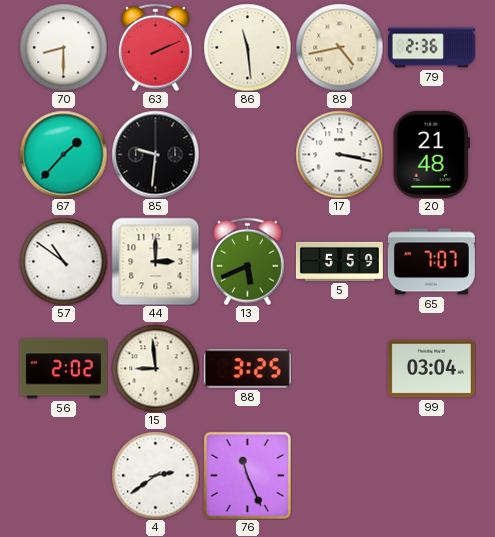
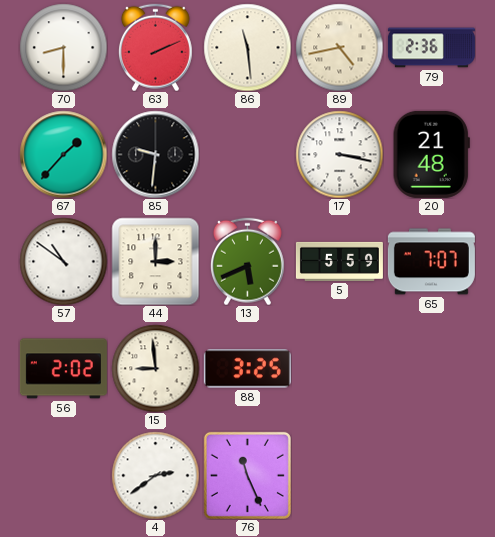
99: 03:04 -> none (431, 369)
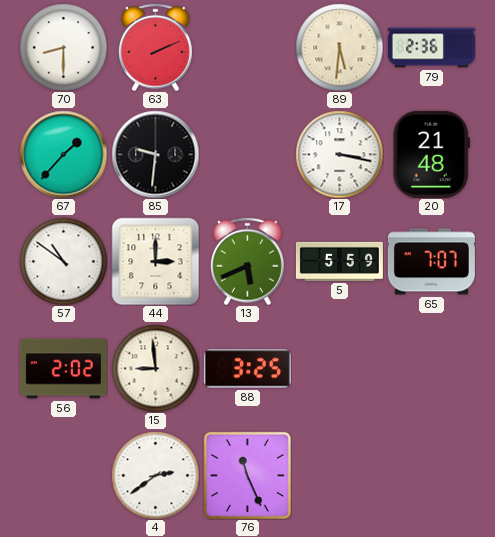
86: 11:29 -> none (247, 47)
89: 4:43 -> 5:31 (339, 47)
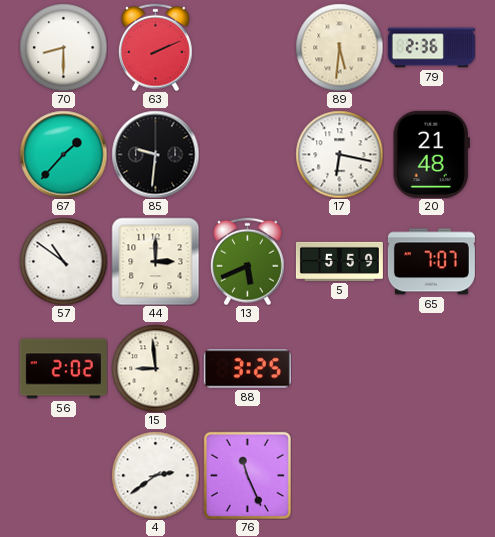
17: 3:17 -> 6:17 (339, 154)
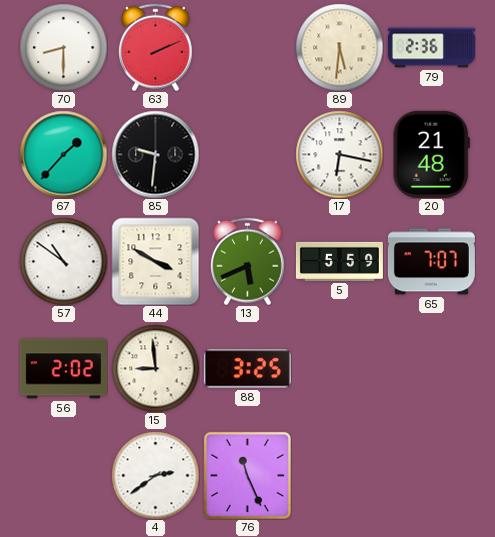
44: 3:00 -> 3:50 (155, 261)
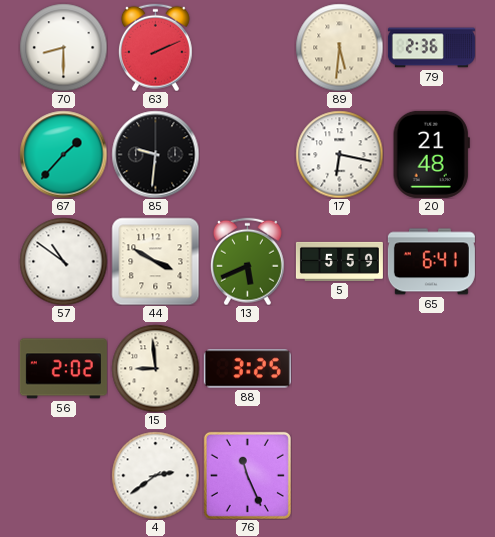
65: 7:07 -> 6:41 (431, 262)
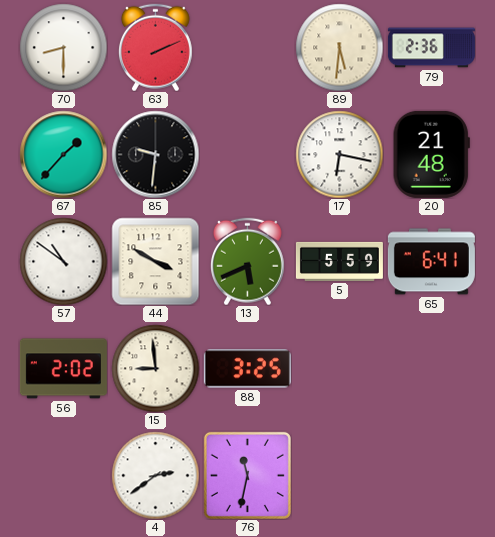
76: 11:26 -> 11:32 (247, 475)
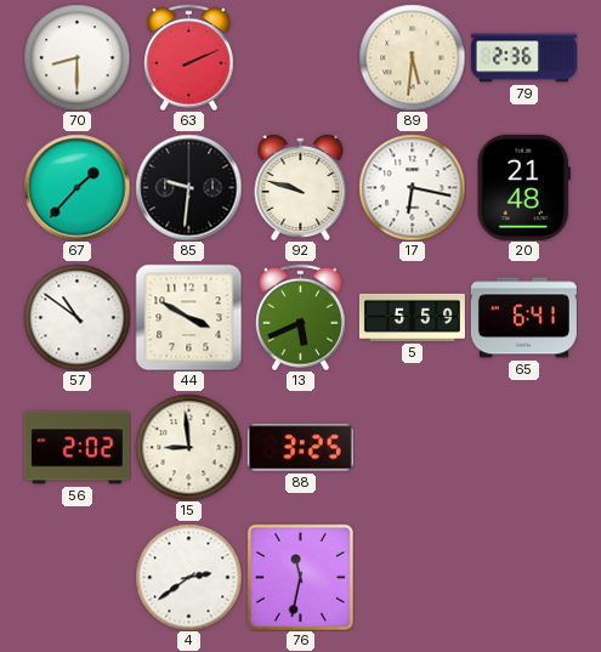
92: none -> 9:48 (301, 187)
